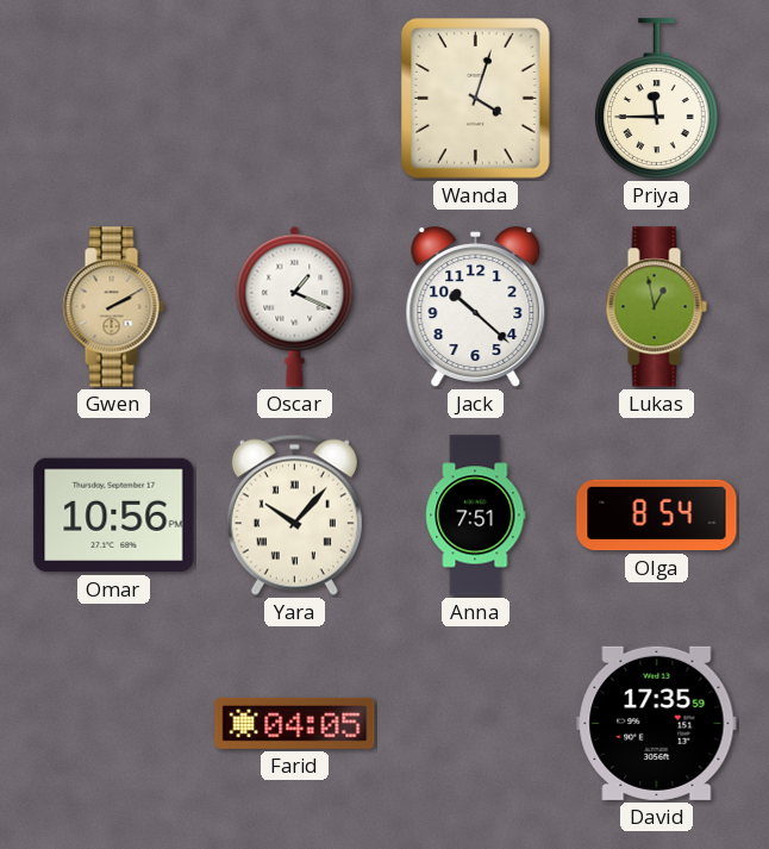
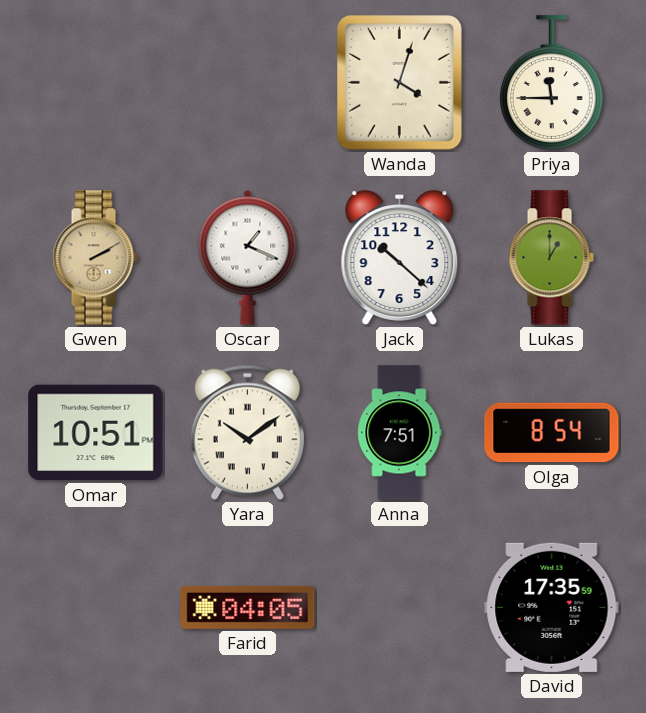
Lukas: 12:58 -> 1:00 (551, 258)
Omar: 10:56 -> 10:51 (96, 433)
Yara: 10:07 -> 10:09 (247, 432)
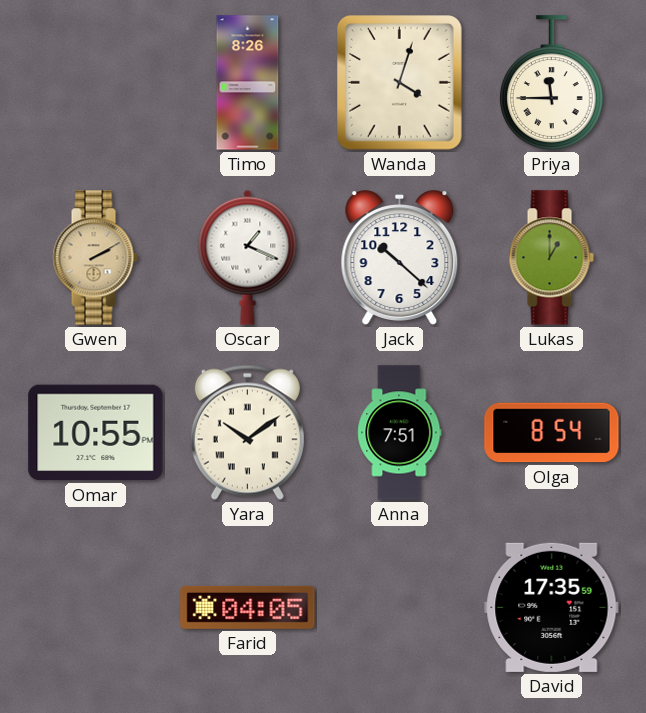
Timo: none -> 8:26 (248, 83)
Omar: 10:51 -> 10:55 (96, 433)
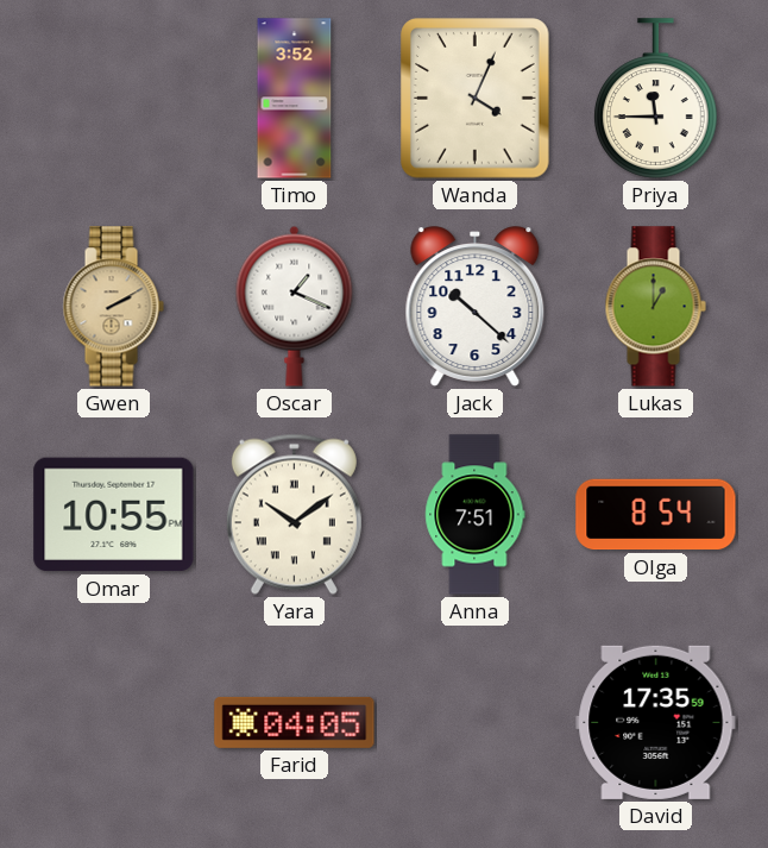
Timo: 8:26 -> 3:52 (295, 99)
Wanda: 4:03 -> 4:04 (476, 99)
